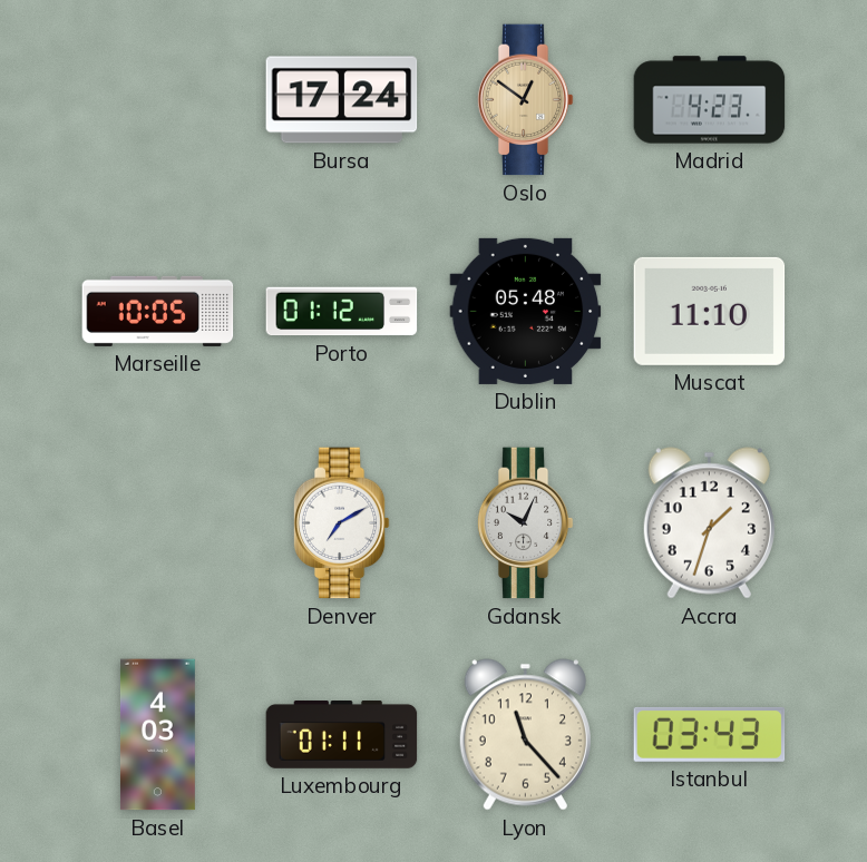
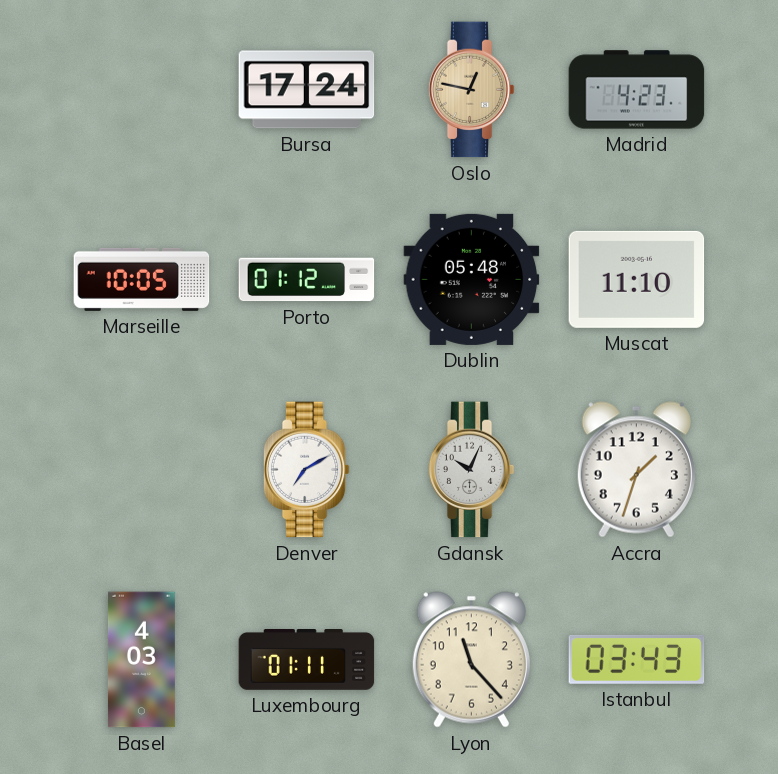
Oslo: 12:51 -> 12:47 (471, 90)
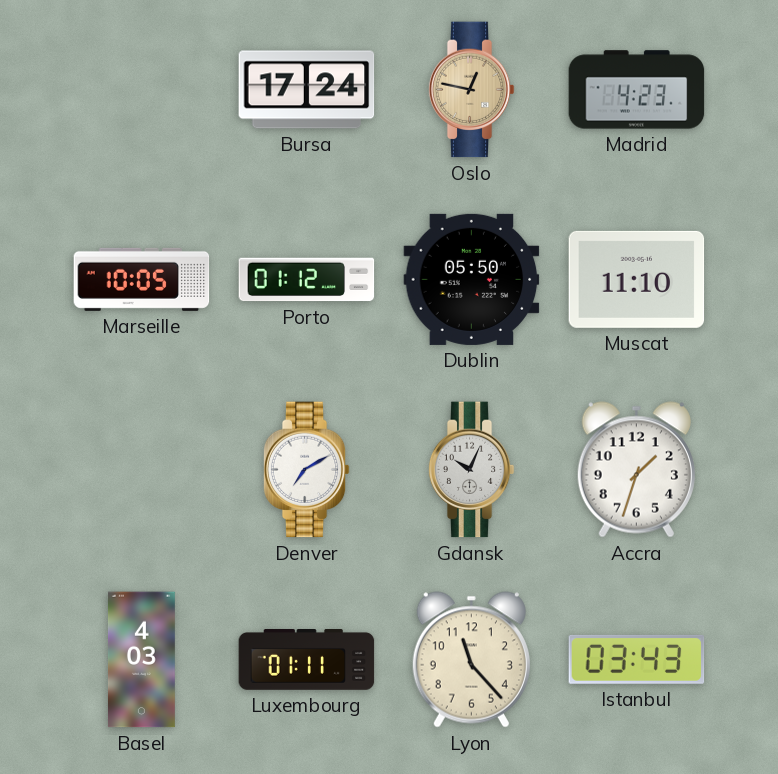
Dublin: 05:48 -> 05:50 (472, 279)
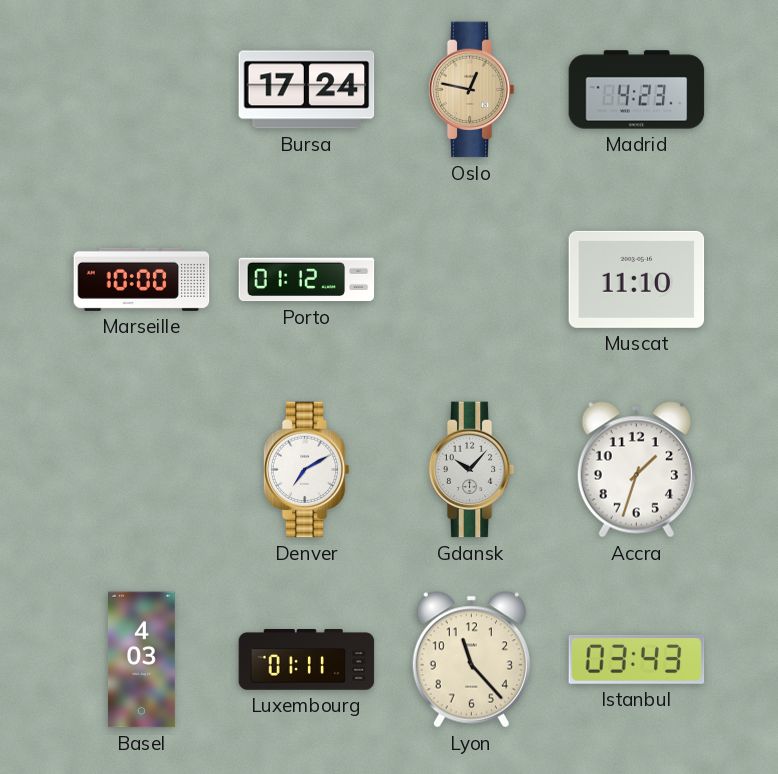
Marseille: 10:05 -> 10:00 (142, 279)
Dublin: 05:50 -> none (472, 279)
Gdansk: 10:04 -> 10:07 (471, 470)
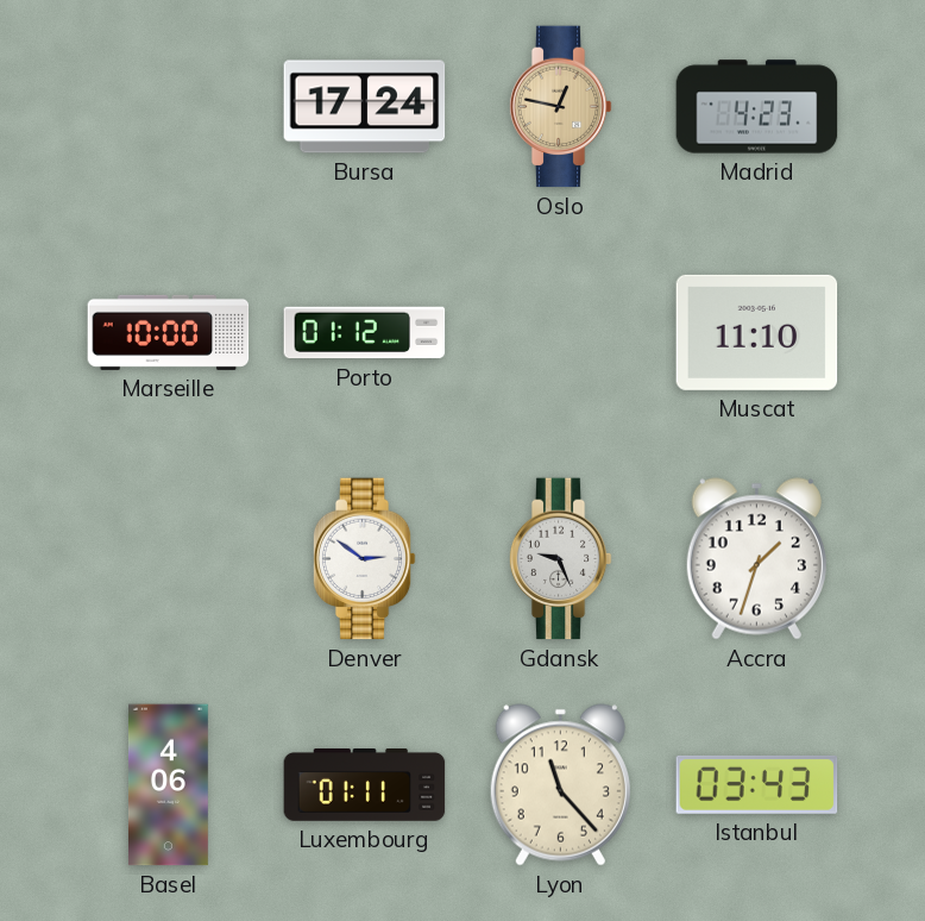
Denver: 7:10 -> 2:51 (364, 559)
Gdansk: 10:07 -> 9:26 (560, 559)
Basel: 4:03 -> 4:06 (168, 785)
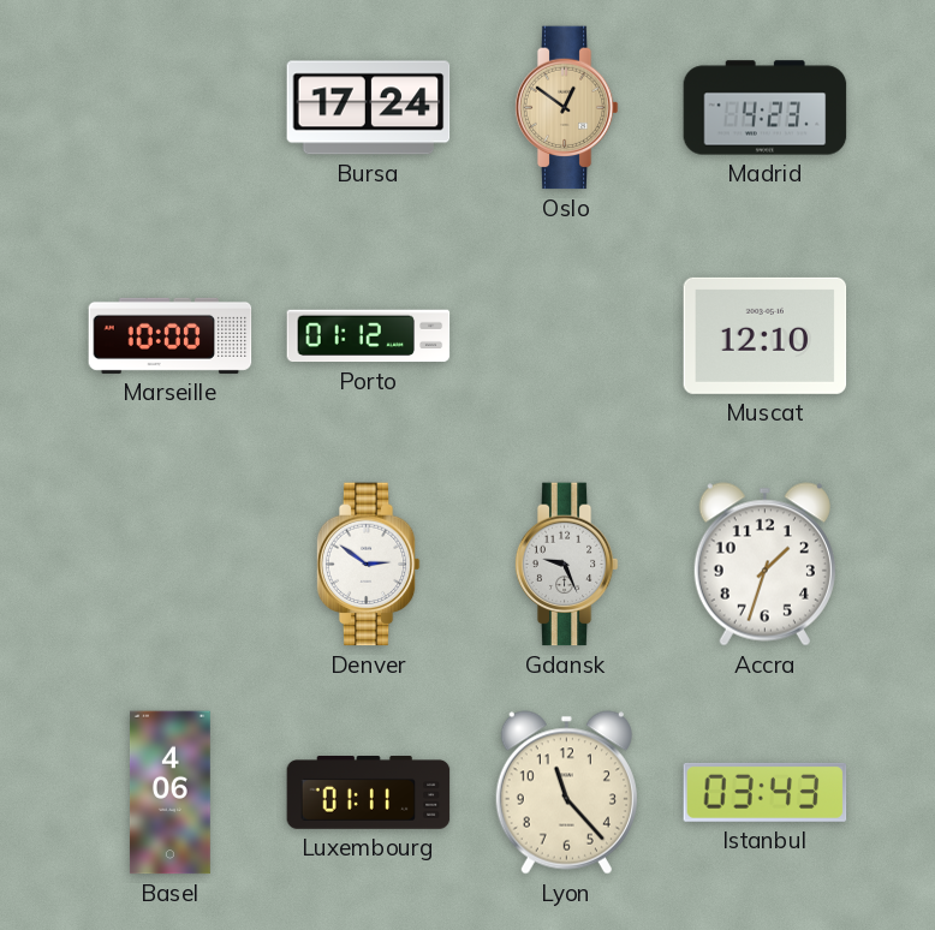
Oslo: 12:47 -> 12:51 (566, 108)
Muscat: 11:10 -> 12:10 (766, 335)
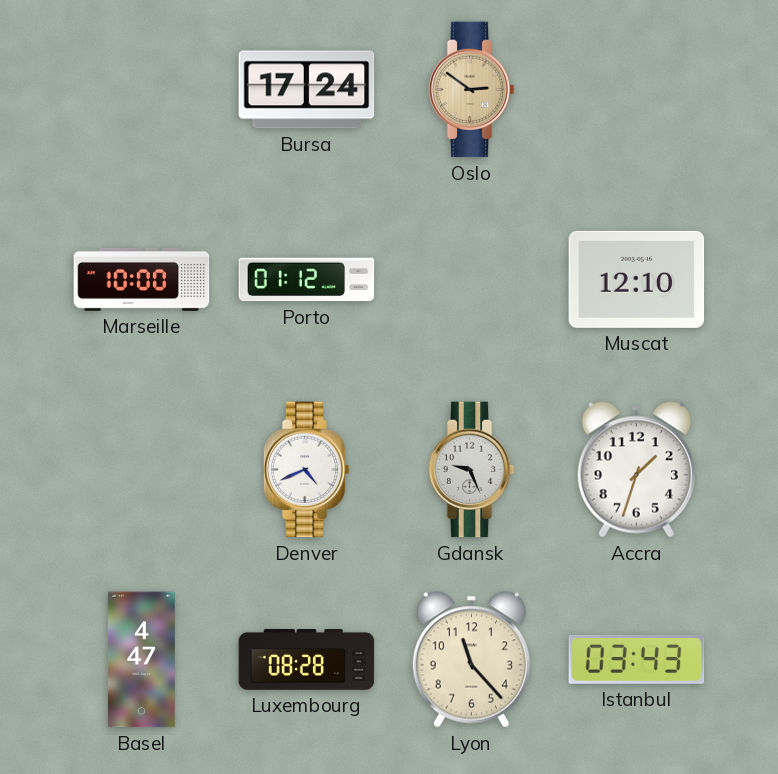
Oslo: 12:51 -> 2:51 (471, 90)
Madrid: 4:23 -> none (766, 108)
Denver: 2:51 -> 4:41 (306, 470)
Basel: 4:06 -> 4:47 (141, 660)
Luxembourg: 01:11 -> 08:28 (307, 660)
